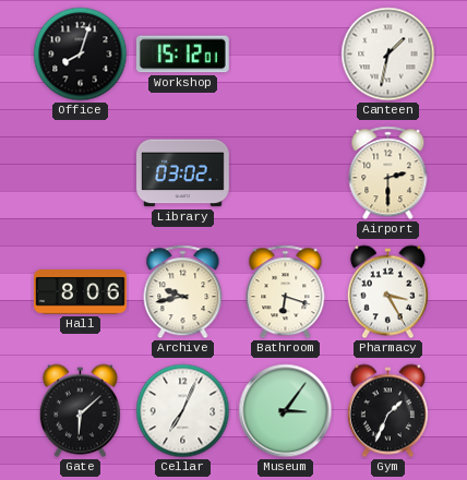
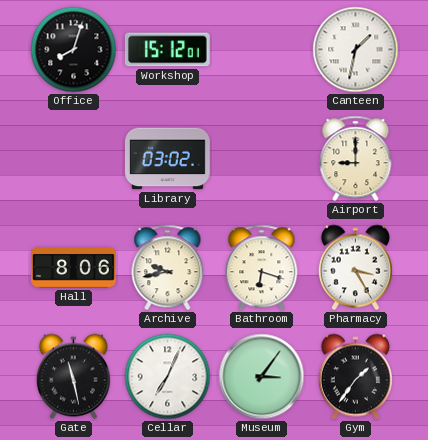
Airport: 2:30 -> 9:00 (356, 159)
Gate: 6:08 -> 11:28 (73, 377)
Gym: 1:34 -> 1:36 (355, 377)
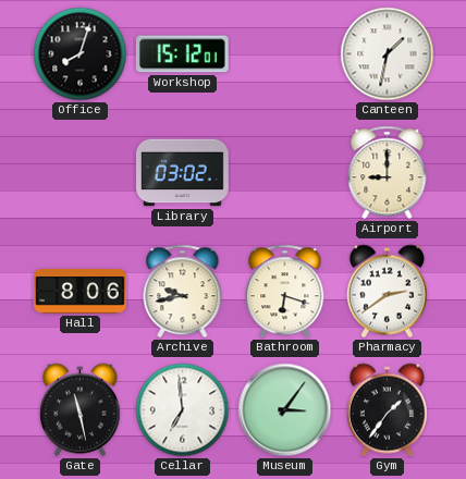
Pharmacy: 3:25 -> 2:39 (387, 292)
Cellar: 7:04 -> 6:59 (183, 410)
